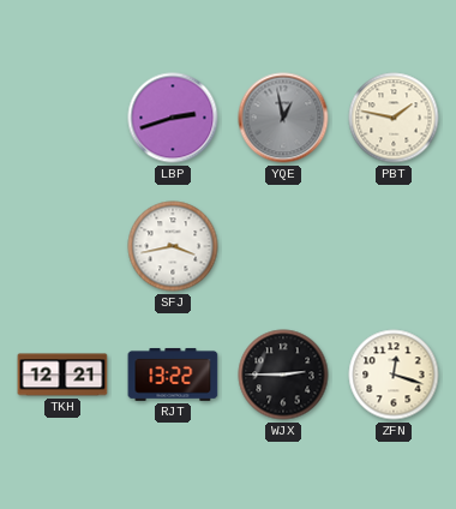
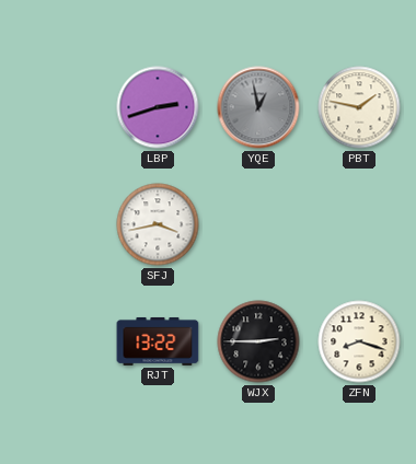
TKH: 12:21 -> none (62, 375)
ZFN: 12:18 -> 8:18 (359, 341)
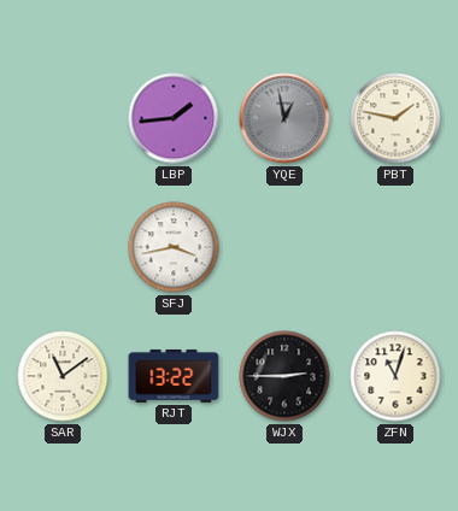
LBP: 2:42 -> 1:44 (174, 118)
SAR: none -> 11:09 (63, 376)
ZFN: 8:18 -> 11:03 (395, 376)
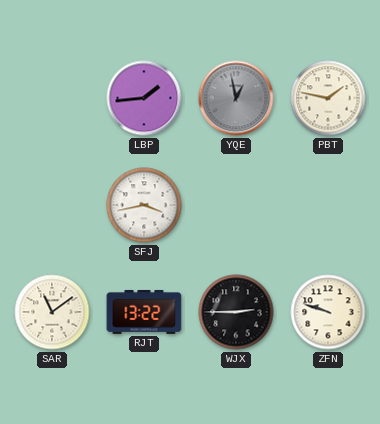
ZFN: 11:03 -> 9:48 (328, 312)
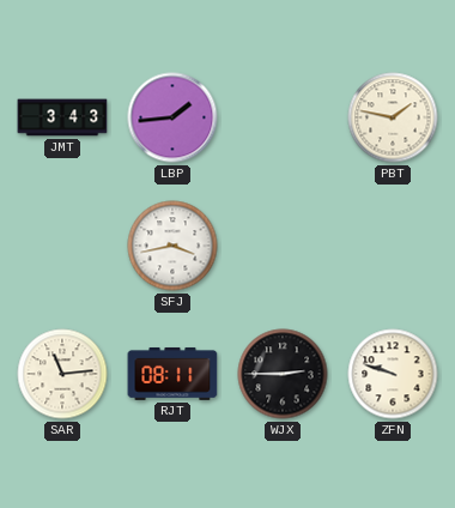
JMT: none -> 3:43 (62, 117)
YQE: 12:58 -> none (236, 98)
SAR: 11:09 -> 11:14 (62, 374)
RJT: 13:22 -> 08:11 (172, 374)
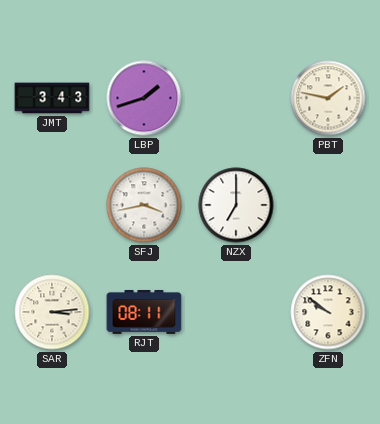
LBP: 1:44 -> 1:42 (144, 98)
NZX: none -> 7:00 (236, 205)
SAR: 11:14 -> 3:14 (52, 312)
WJX: 2:45 -> none (283, 374)
ZFN: 9:48 -> 9:51 (328, 312)
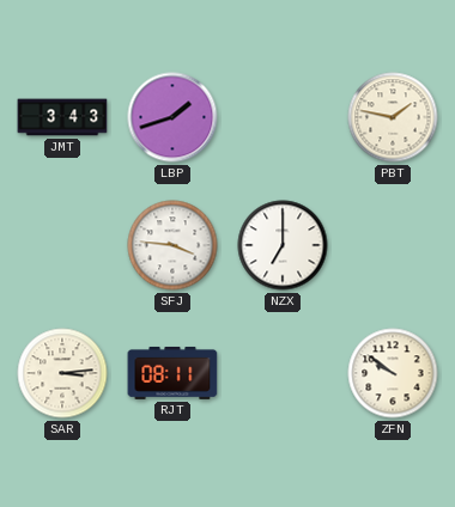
SFJ: 3:43 -> 3:46 (172, 245)
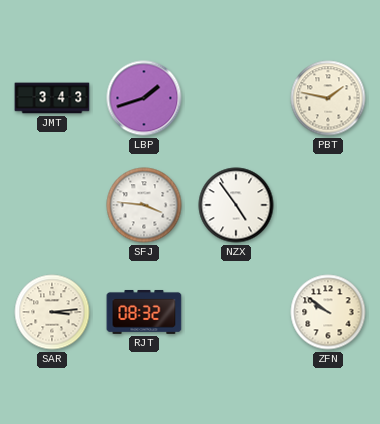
NZX: 7:00 -> 4:54 (236, 205)
RJT: 08:11 -> 08:32 (144, 312)
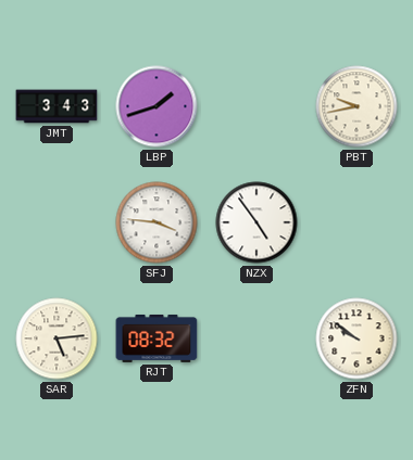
PBT: 1:47 -> 9:43 (356, 106)
SAR: 3:14 -> 5:14 (57, 338)
